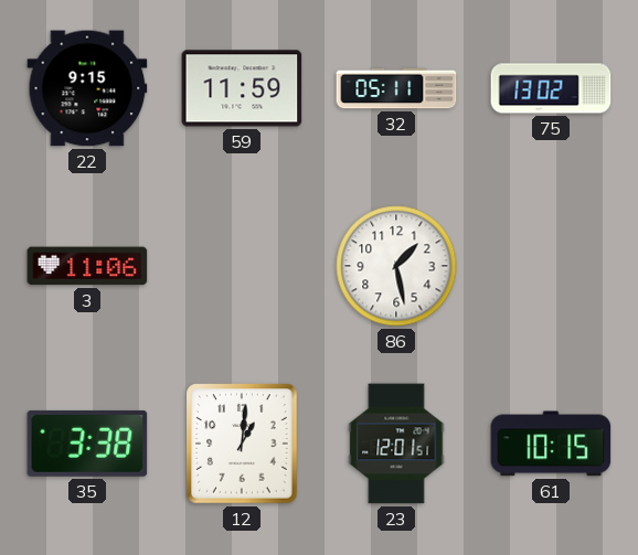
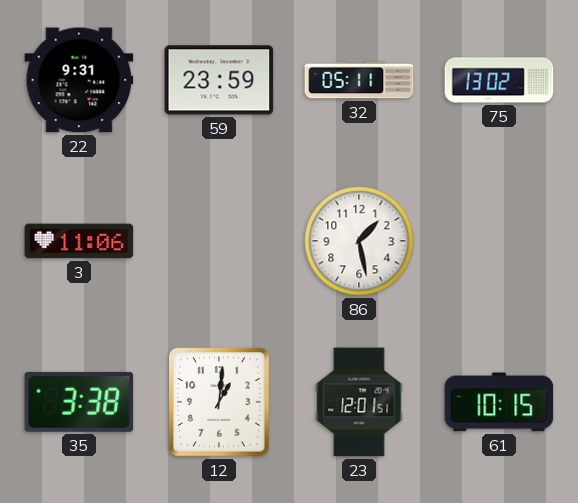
22: 9:15 -> 9:31 (79, 80)
59: 11:59 -> 23:59 (219, 80)
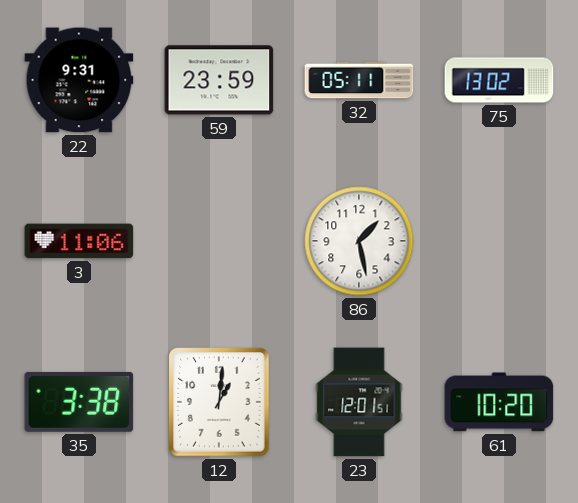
61: 10:15 -> 10:20 (499, 402)
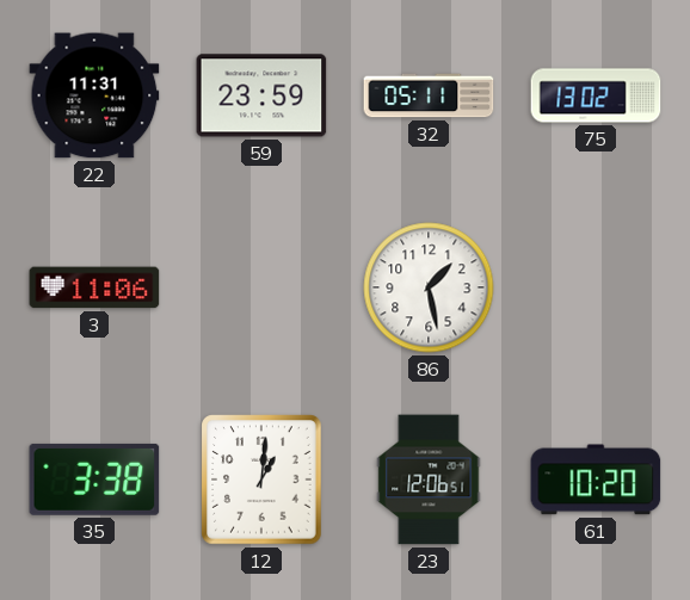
22: 9:31 -> 11:31 (94, 95)
23: 12:01 -> 12:06 (429, 480)
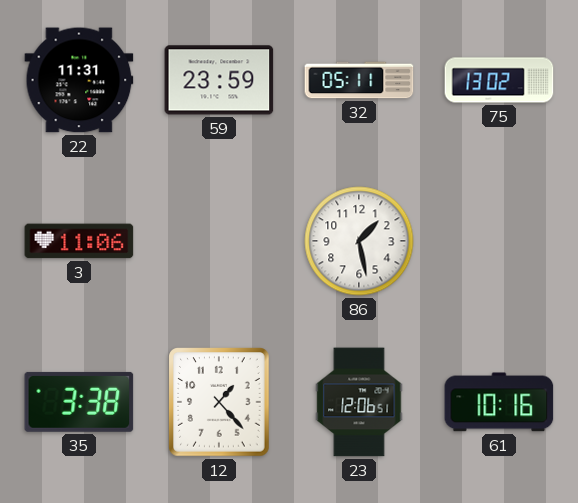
12: 1:01 -> 1:23 (219, 402)
61: 10:20 -> 10:16 (499, 402)
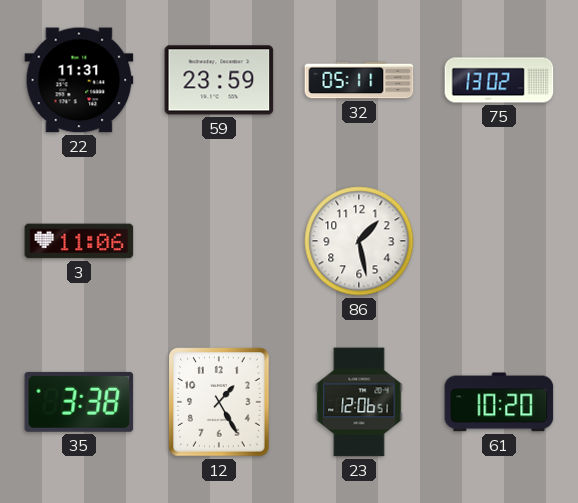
12: 1:23 -> 1:25 (219, 402)
61: 10:16 -> 10:20 (499, 402)
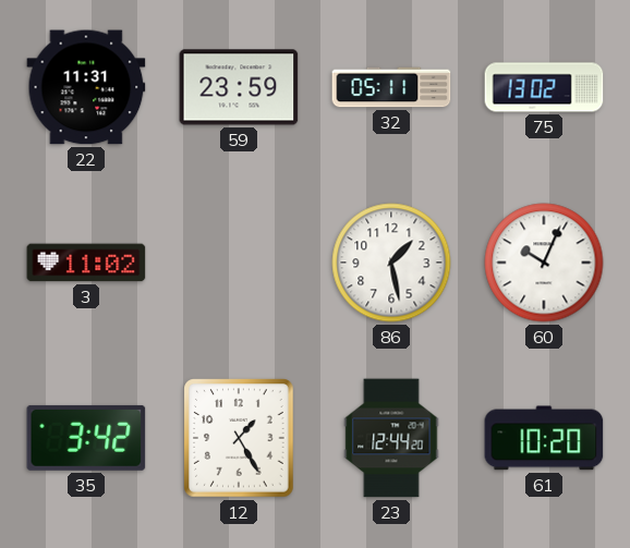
3: 11:06 -> 11:02 (86, 263)
60: none -> 10:04 (544, 263)
35: 3:38 -> 3:42 (86, 438)
23: 12:06 -> 12:44 (391, 438)
